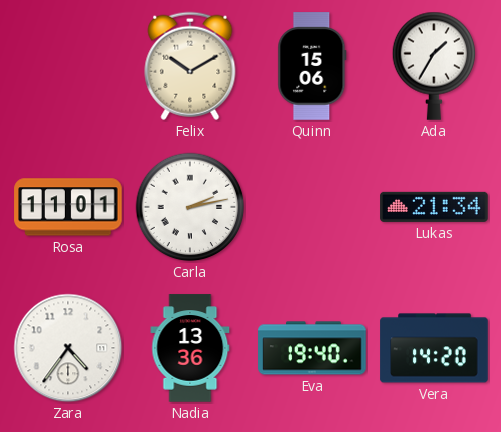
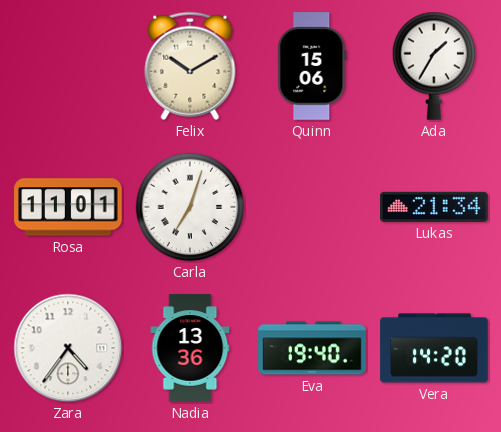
Carla: 2:13 -> 7:03 (190, 207)
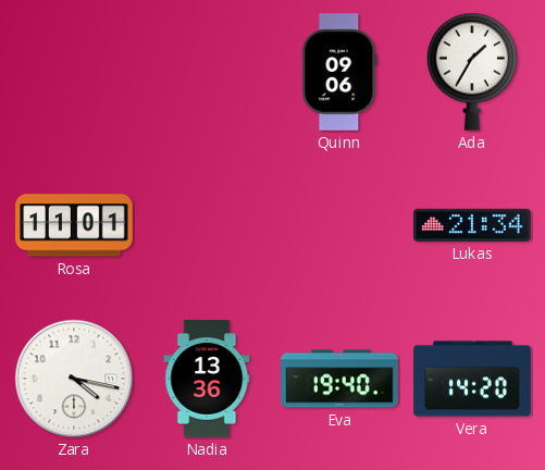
Felix: 10:10 -> none (190, 66)
Quinn: 15:06 -> 09:06 (339, 72)
Carla: 7:03 -> none (190, 207)
Zara: 4:36 -> 4:17 (74, 379)
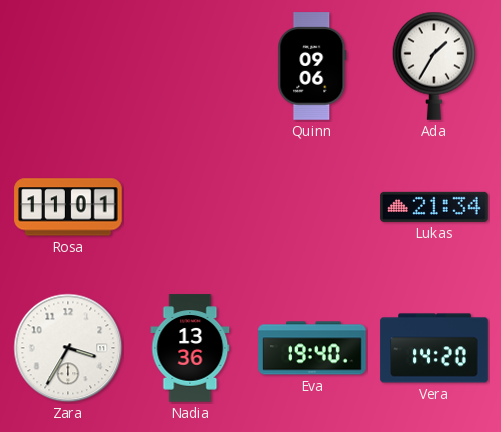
Zara: 4:17 -> 3:35 (68, 348)
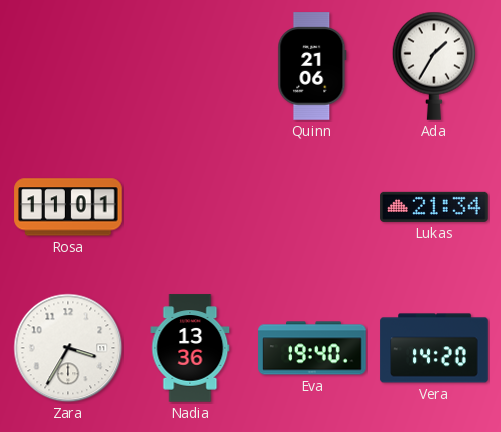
Quinn: 09:06 -> 21:06 (312, 66)
